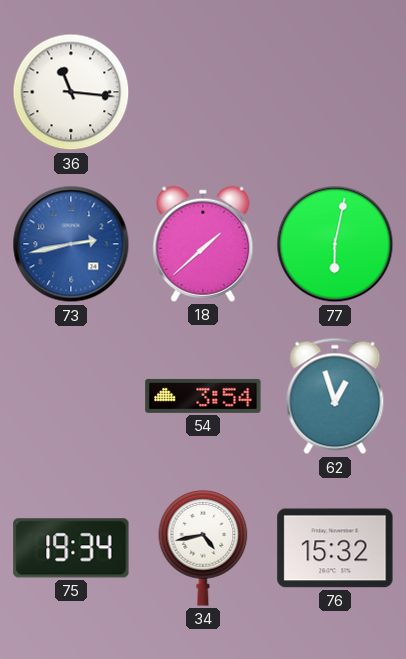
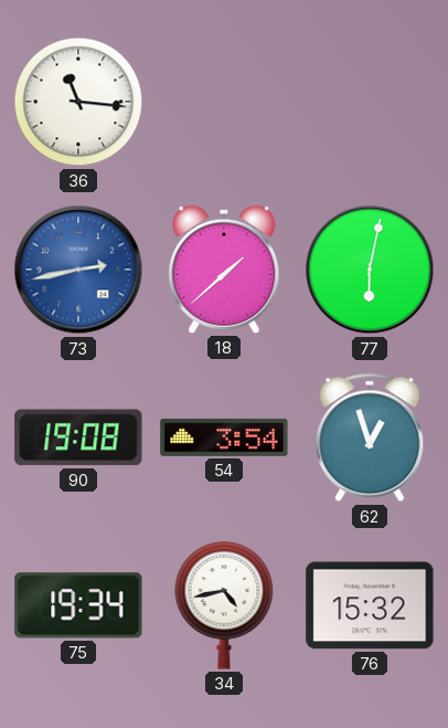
90: none -> 19:08 (78, 437)
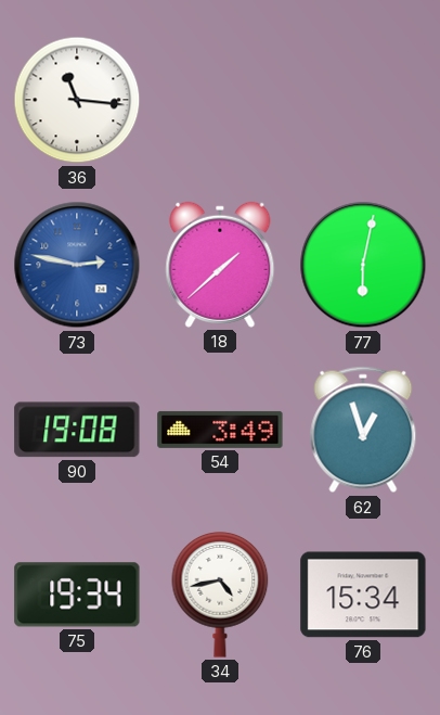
73: 2:43 -> 2:47 (77, 265)
54: 3:54 -> 3:49 (220, 430)
76: 15:32 -> 15:34 (363, 595)
